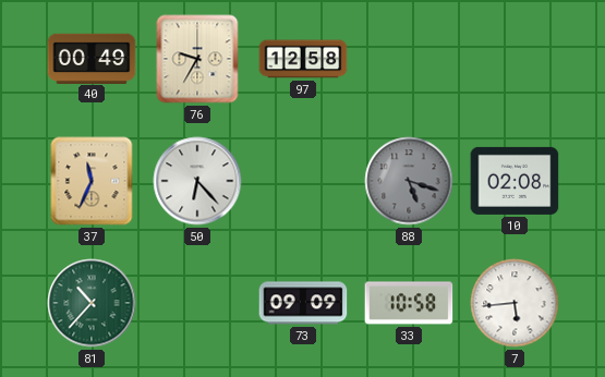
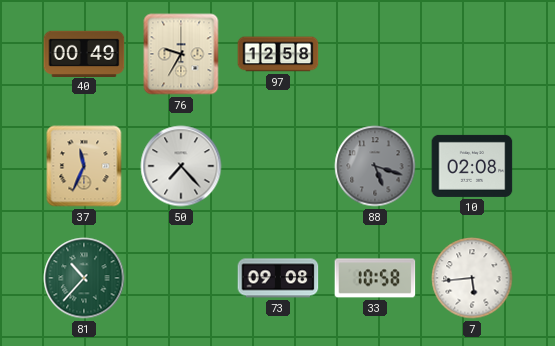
50: 6:23 -> 7:23 (181, 166)
73: 09:09 -> 09:08 (278, 278)
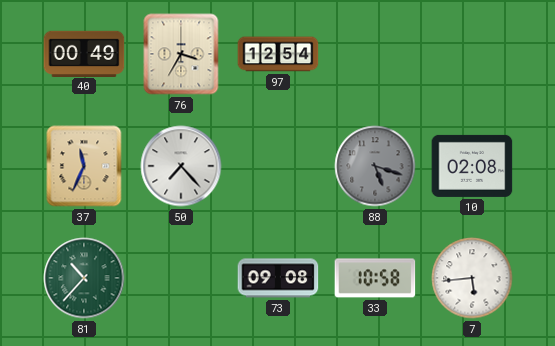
76: 9:35 -> 3:35 (181, 54)
97: 12:58 -> 12:54 (278, 54)
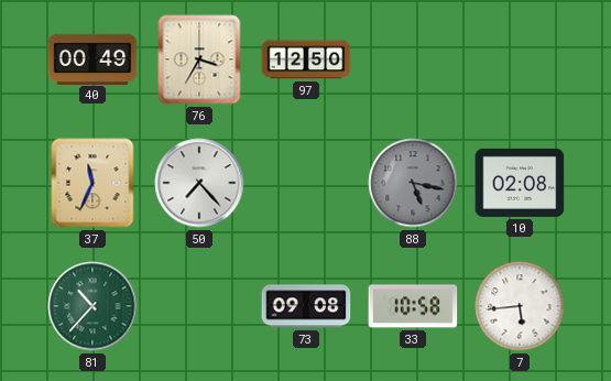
97: 12:54 -> 12:50 (306, 59)
88: 5:18 -> 5:17 (413, 183)
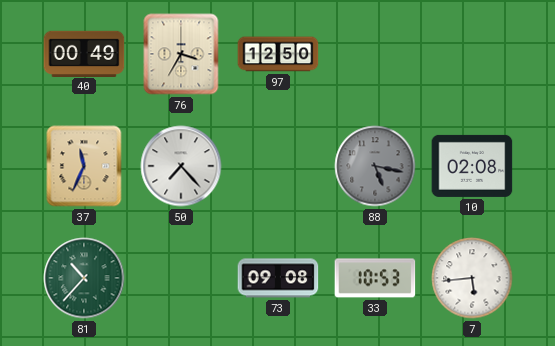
33: 10:58 -> 10:53 (375, 278)
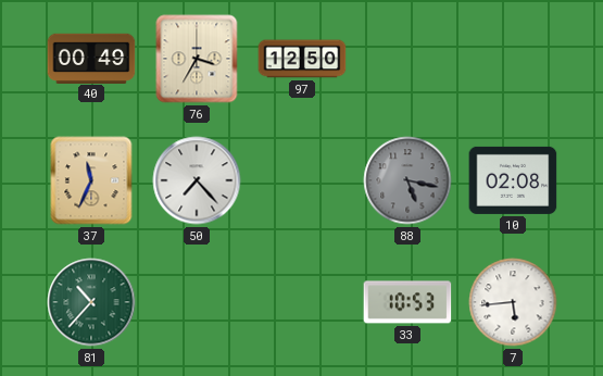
73: 09:08 -> none (278, 278)
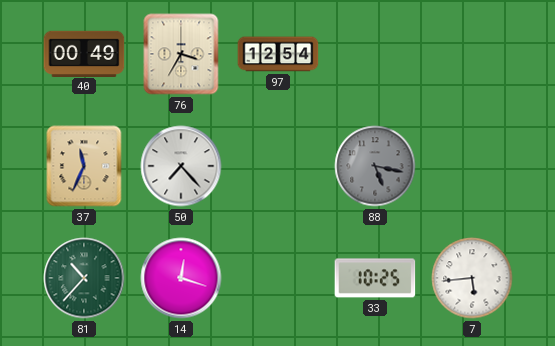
97: 12:50 -> 12:54 (278, 54)
10: 02:08 -> none (513, 180)
14: none -> 12:18 (181, 278)
33: 10:53 -> 10:25 (375, 278)
